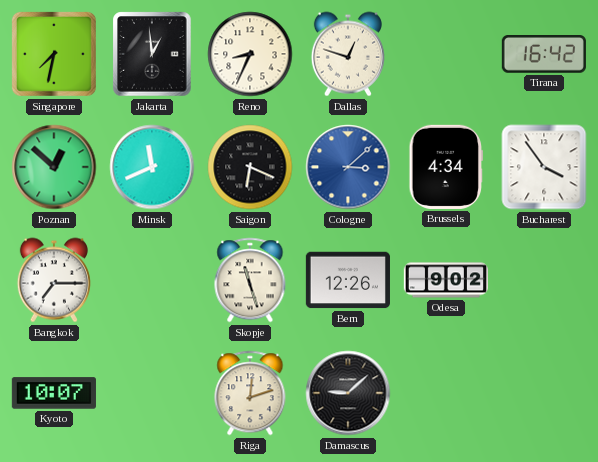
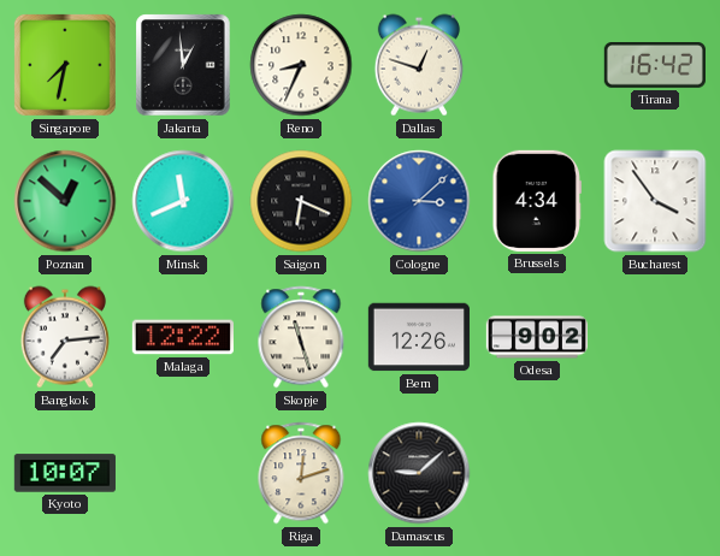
Bangkok: 7:15 -> 7:14 (65, 337)
Malaga: none -> 12:22 (183, 337)
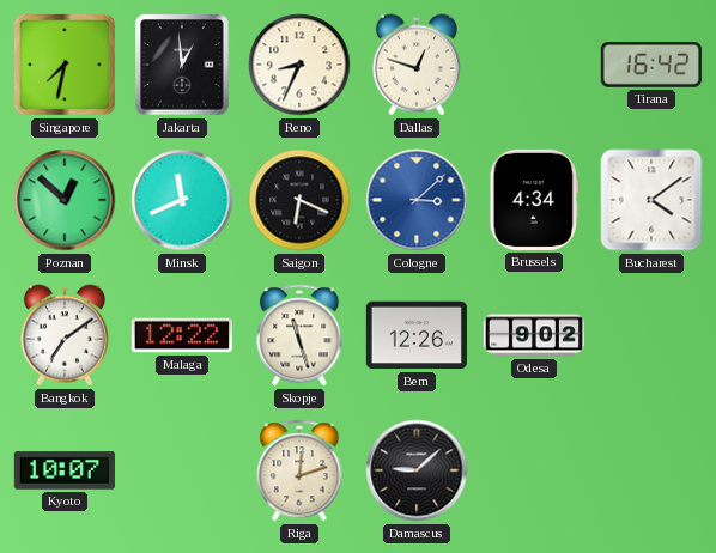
Bucharest: 3:54 -> 4:09 (651, 200)
Bangkok: 7:14 -> 7:09 (65, 335)
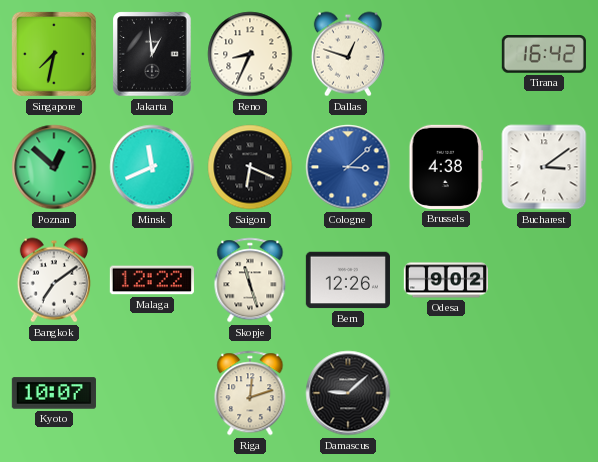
Brussels: 4:34 -> 4:38 (445, 167)
Bucharest: 4:09 -> 3:09 (544, 167)
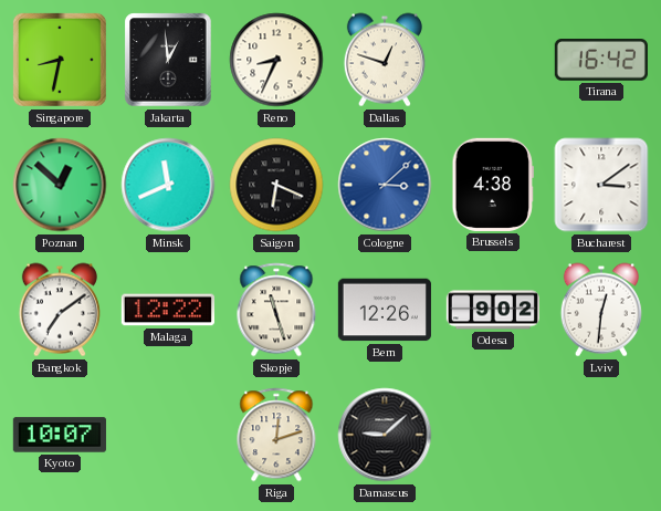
Singapore: 7:32 -> 8:32 (60, 60)
Lviv: none -> 12:31 (601, 310)
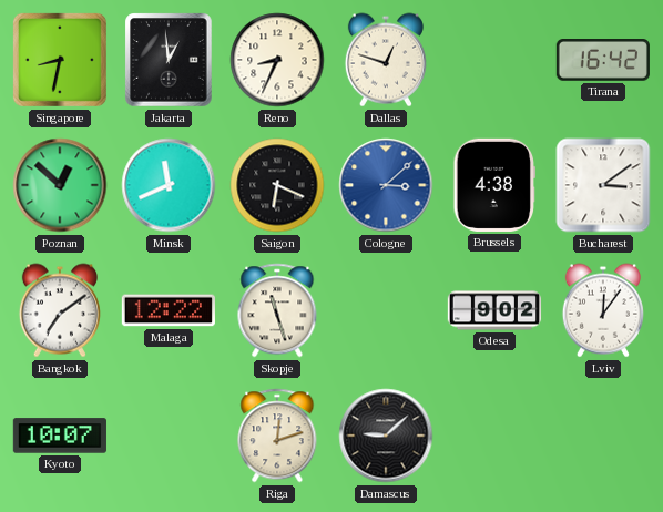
Bern: 12:26 -> none (385, 310)
Lviv: 12:31 -> 12:06 (603, 310)
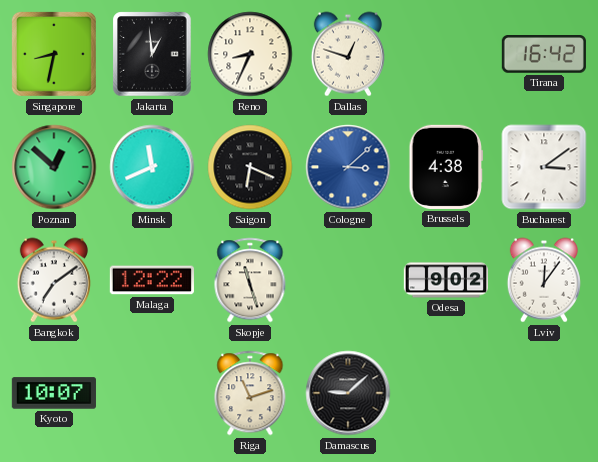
Riga: 12:12 -> 11:12 (250, 393)
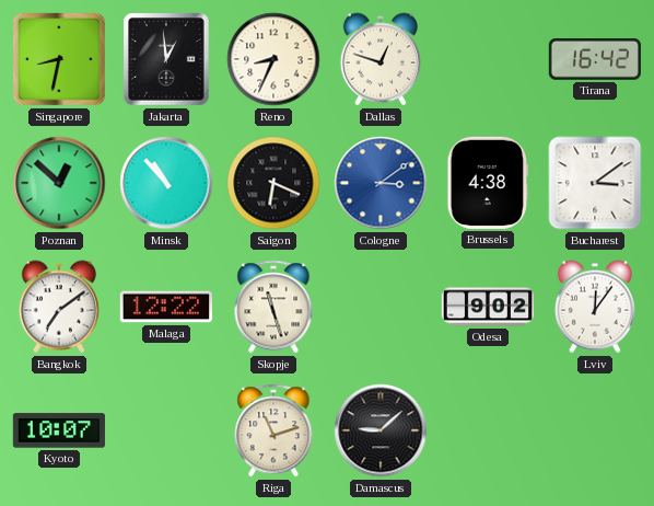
Minsk: 11:41 -> 10:53 (166, 183)
Cologne: 3:08 -> 3:09 (381, 183)
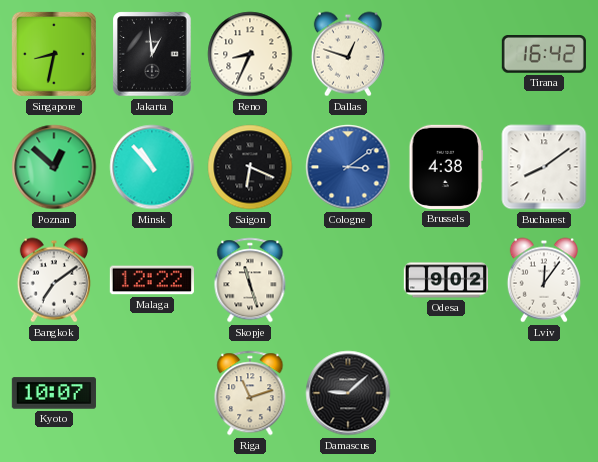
Bucharest: 3:09 -> 8:09 (544, 167)
